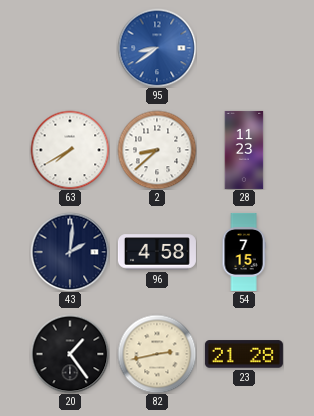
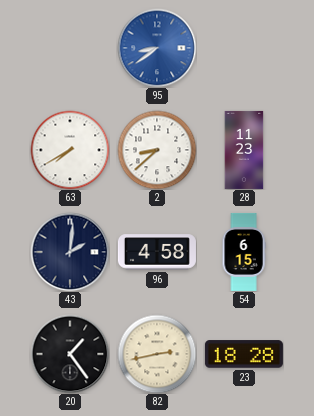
54: 7:15 -> 6:15 (244, 252)
23: 21:28 -> 18:28 (244, 354)
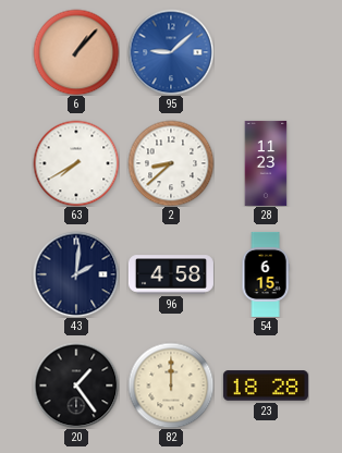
6: none -> 1:07 (76, 52)
95: 8:39 -> 9:08 (171, 52)
82: 2:43 -> 12:00 (171, 385)
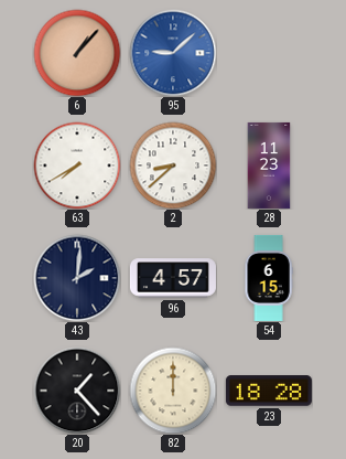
96: 4:58 -> 4:57 (173, 278)
20: 1:24 -> 1:23 (77, 391)
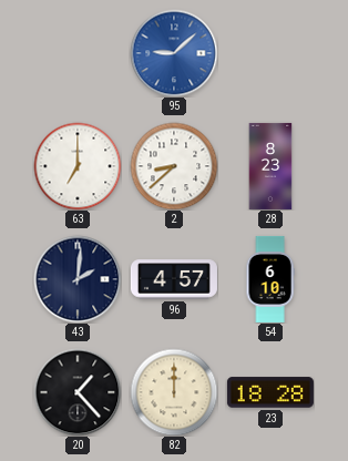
6: 1:07 -> none (77, 53)
63: 7:40 -> 7:00 (78, 166)
28: 11:23 -> 8:23 (270, 166)
54: 6:15 -> 6:10 (270, 279)
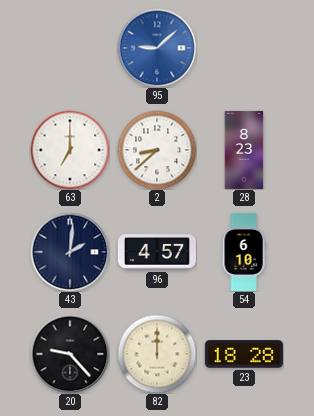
20: 1:23 -> 9:23 (70, 354)
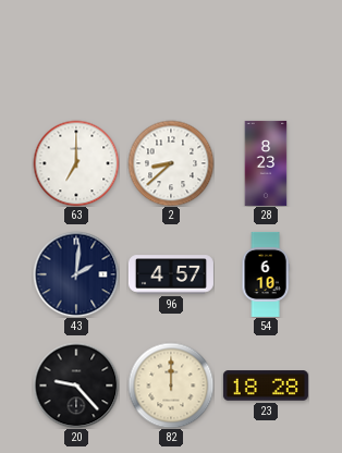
95: 9:08 -> none (157, 48)
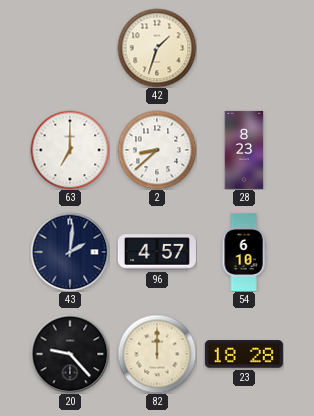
42: none -> 1:33 (157, 48)
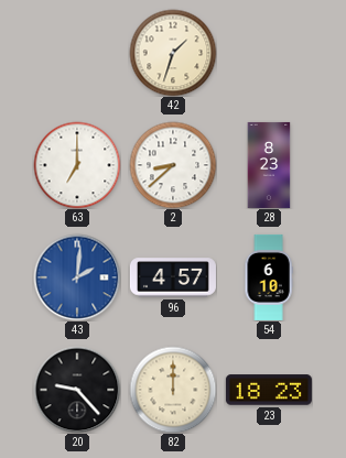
43 dial: navy -> blue (77, 277)
23: 18:28 -> 18:23 (269, 390)
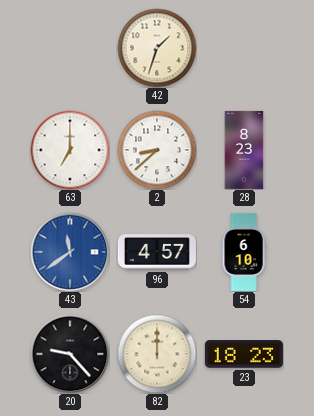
43: 2:01 -> 11:39 (70, 252)
